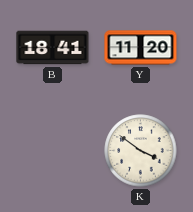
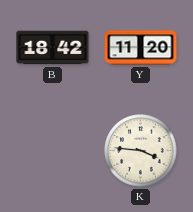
B: 18:41 -> 18:42 (53, 48)
K: 3:51 -> 3:46 (141, 151)
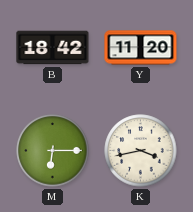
M: none -> 6:15 (53, 151)
K: 3:46 -> 3:43 (141, 151)
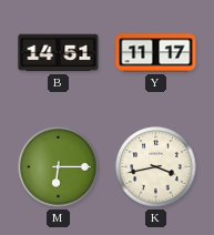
B: 18:42 -> 14:51 (59, 53)
Y: 11:20 -> 11:17 (156, 53)
